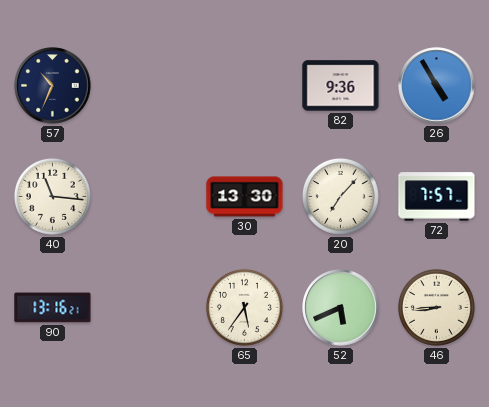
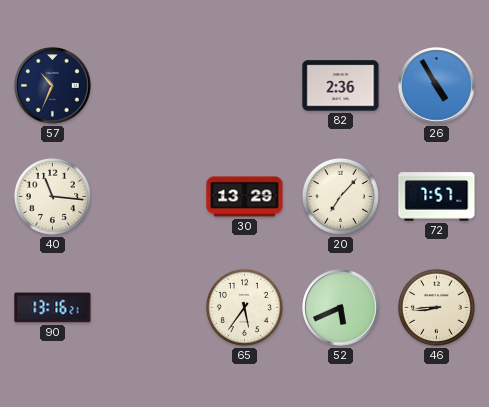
82: 9:36 -> 2:36 (341, 86)
30: 13:30 -> 13:29 (245, 197)
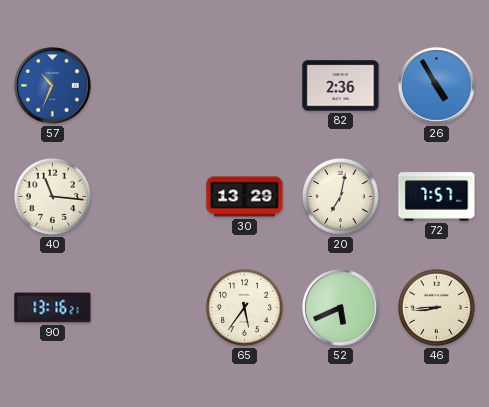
57 dial: navy -> blue (53, 86)
20: 7:07 -> 7:02 (340, 196)
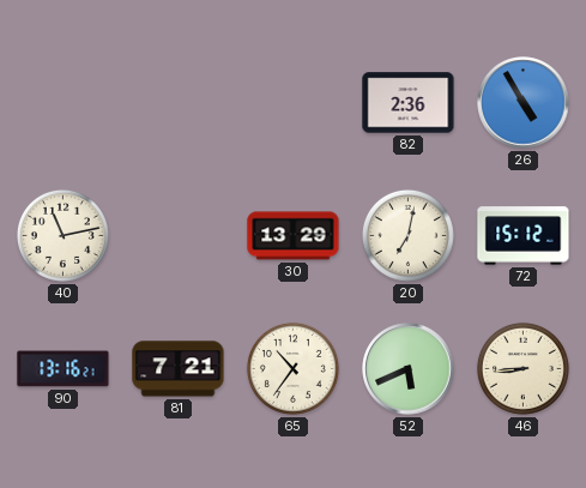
57: 10:34 -> none (53, 86)
40: 11:16 -> 11:13 (62, 235)
72: 7:57 -> 15:12 (524, 236)
81: none -> 7:21 (179, 369)
65: 5:36 -> 10:36 (292, 368)
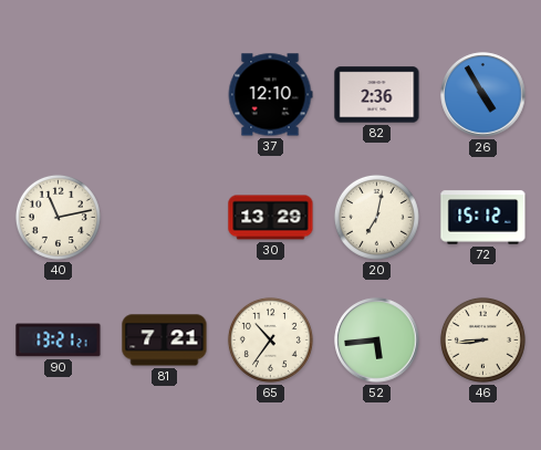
37: none -> 12:10 (270, 95)
90: 13:16 -> 13:21 (59, 341)
52: 5:41 -> 5:44 (377, 341)
